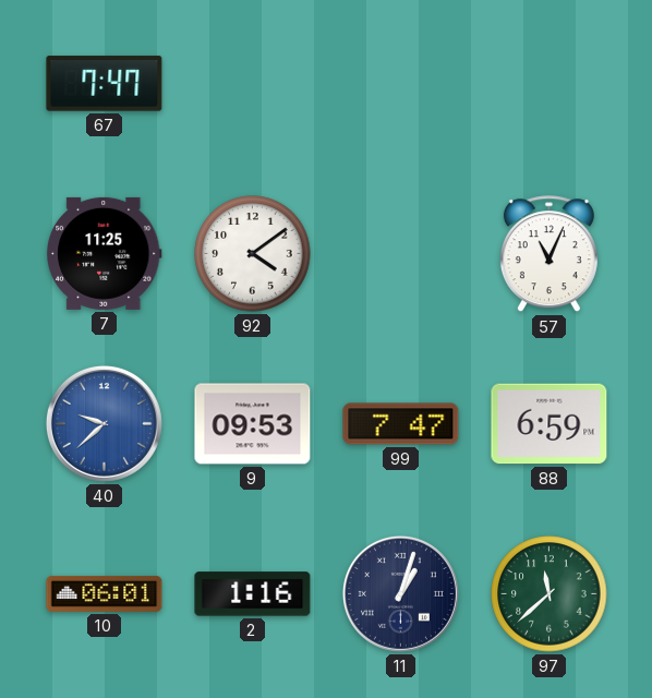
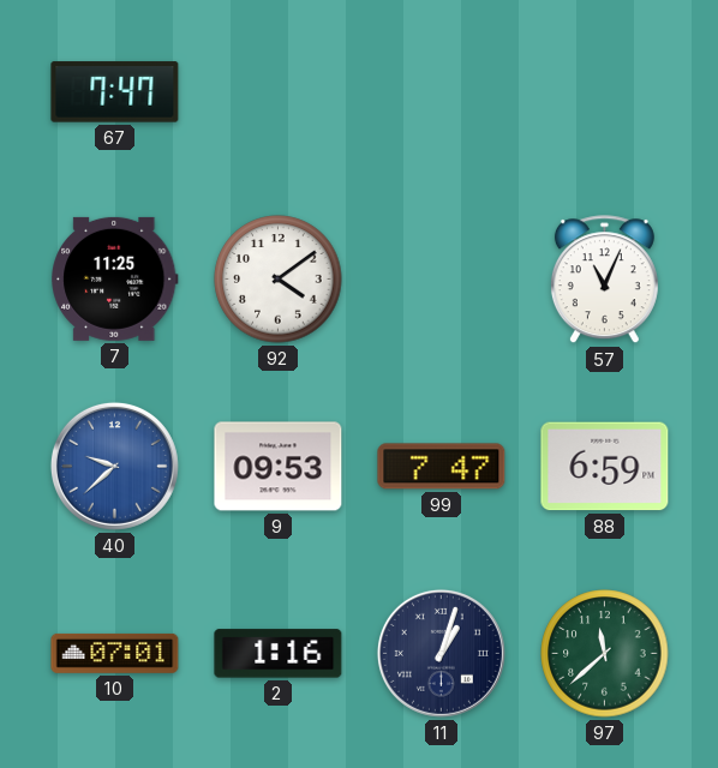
10: 06:01 -> 07:01 (115, 653)
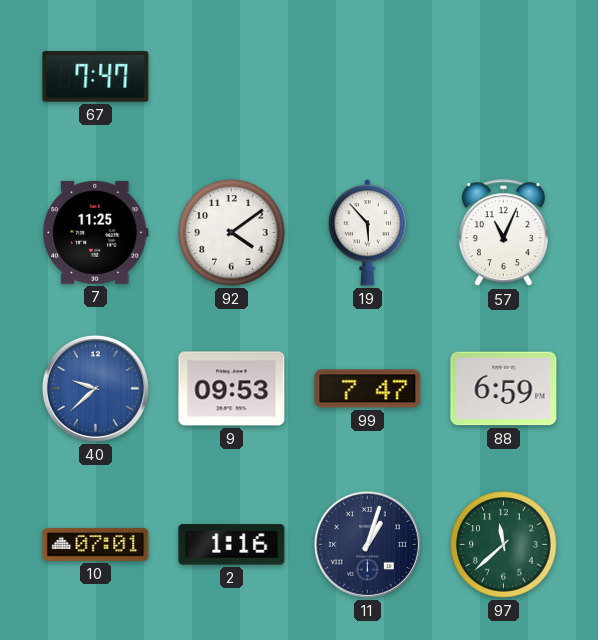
19: none -> 5:53 (367, 233)
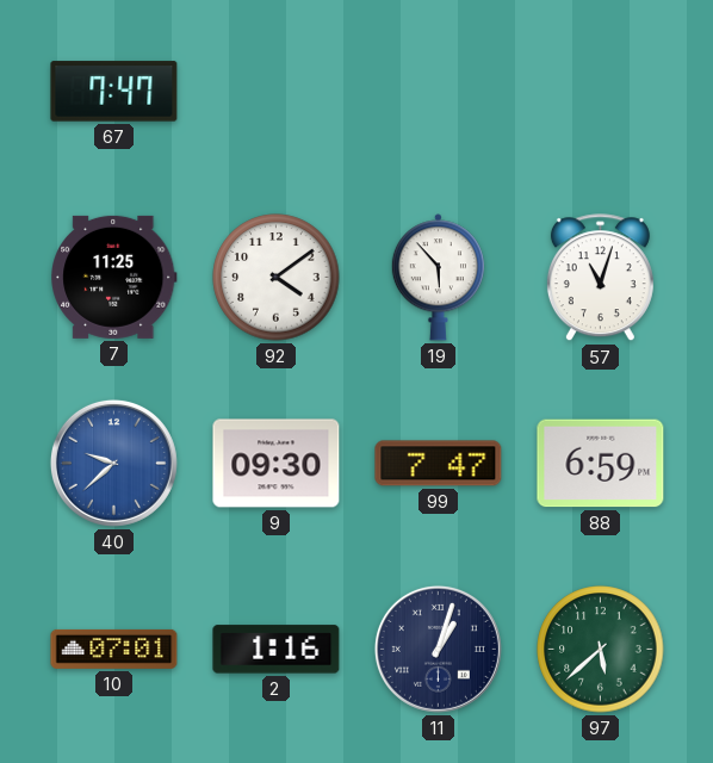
57: 11:04 -> 11:03 (600, 278)
9: 09:53 -> 09:30 (277, 464)
97: 11:38 -> 5:38 (601, 650)
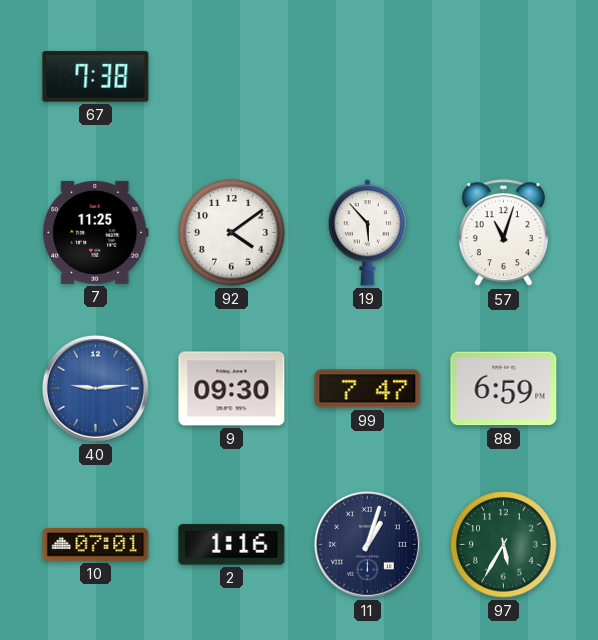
67: 7:47 -> 7:38 (96, 77)
40: 9:38 -> 9:14 (95, 388)
97: 5:38 -> 5:35 (504, 545)
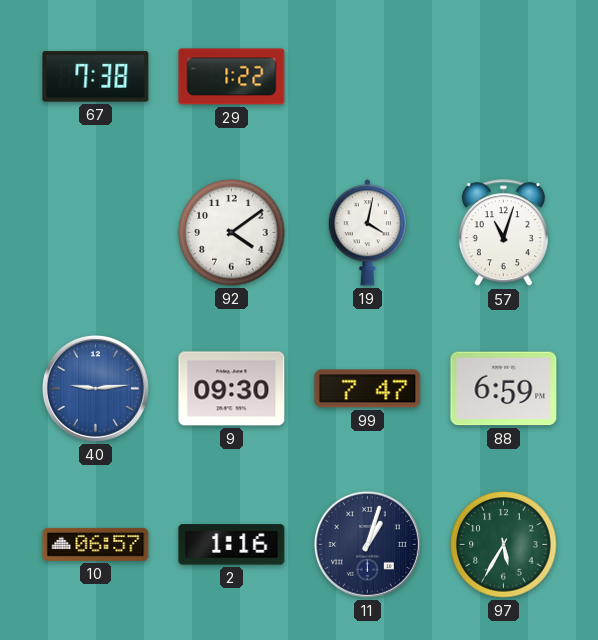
29: none -> 1:22 (232, 77)
7: 11:25 -> none (96, 232)
19: 5:53 -> 4:02 (367, 233)
10: 07:01 -> 06:57 (96, 544)
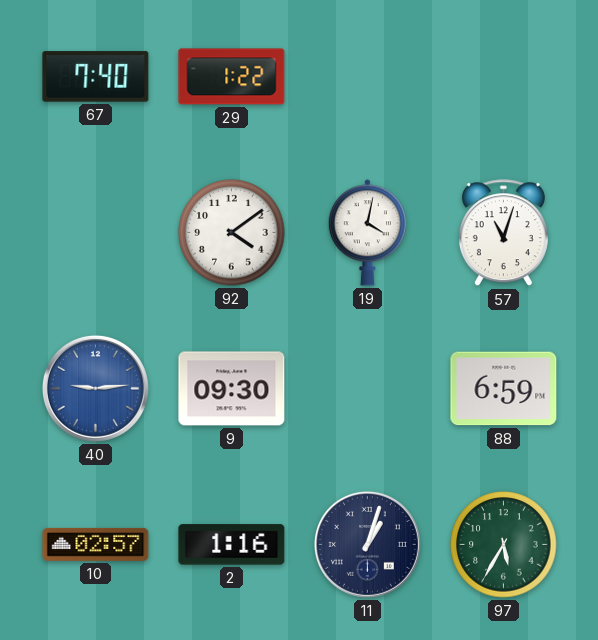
67: 7:38 -> 7:40 (96, 77)
99: 7:47 -> none (368, 389)
10: 06:57 -> 02:57 (96, 544)
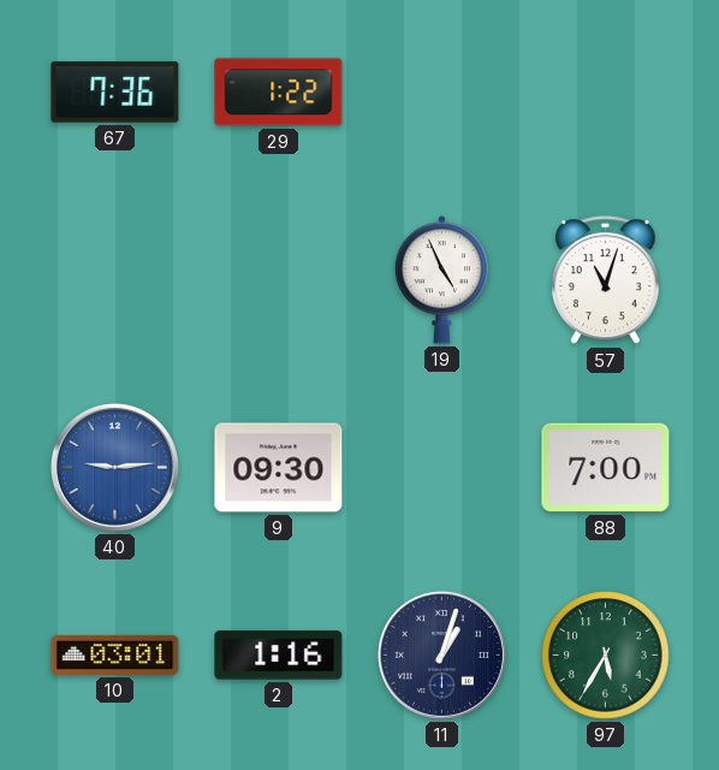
67: 7:40 -> 7:36 (115, 93)
92: 4:09 -> none (232, 233)
19: 4:02 -> 4:56 (441, 280)
88: 6:59 -> 7:00 (606, 468)
10: 02:57 -> 03:01 (115, 654)
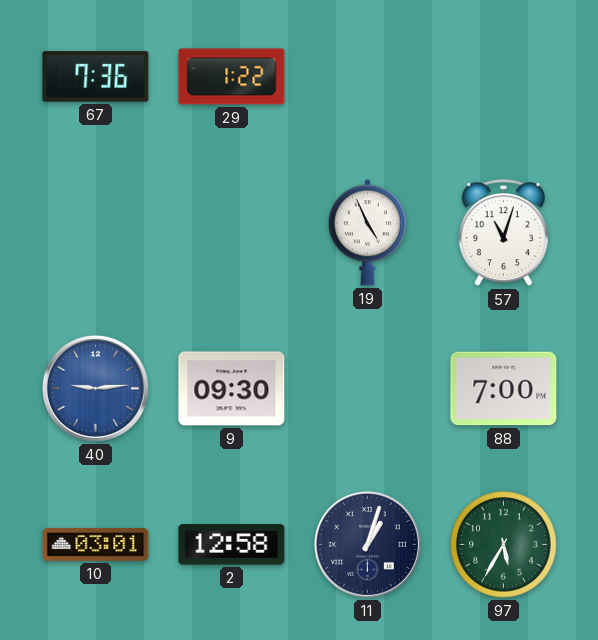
2: 1:16 -> 12:58 (232, 545)
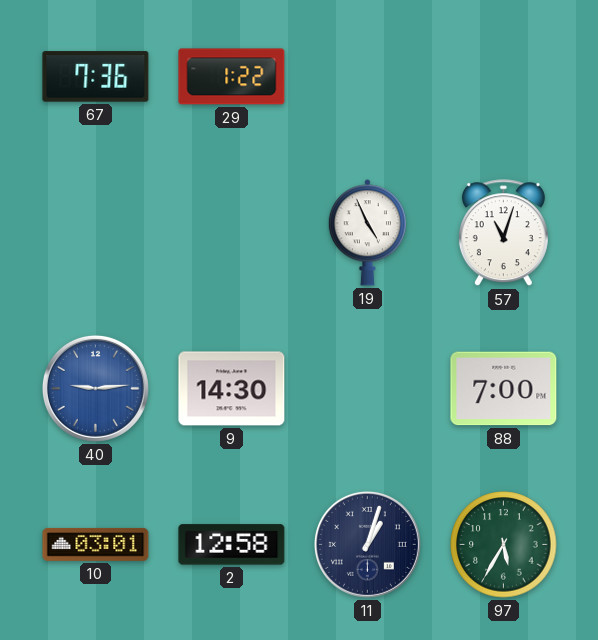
9: 09:30 -> 14:30 (232, 389)
